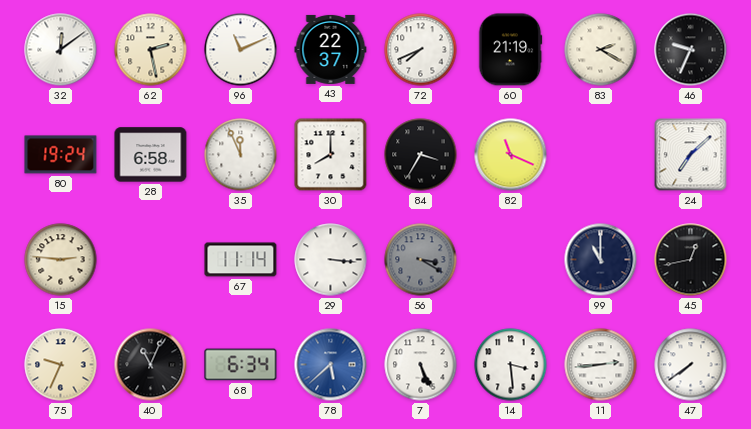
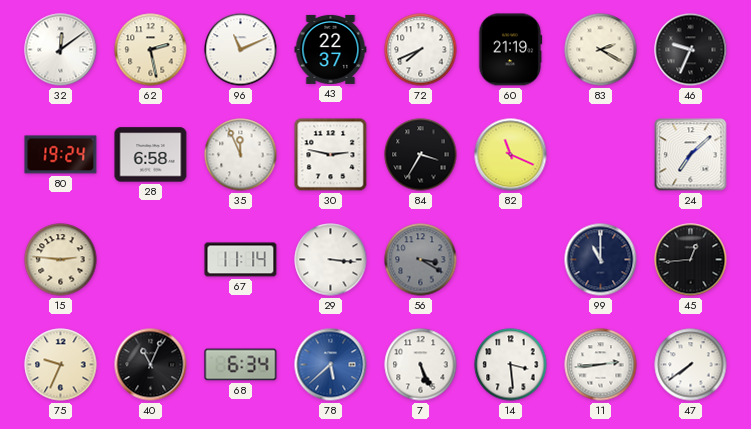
30: 8:00 -> 2:47 (331, 155)
45: 12:43 -> 12:44 (691, 260)
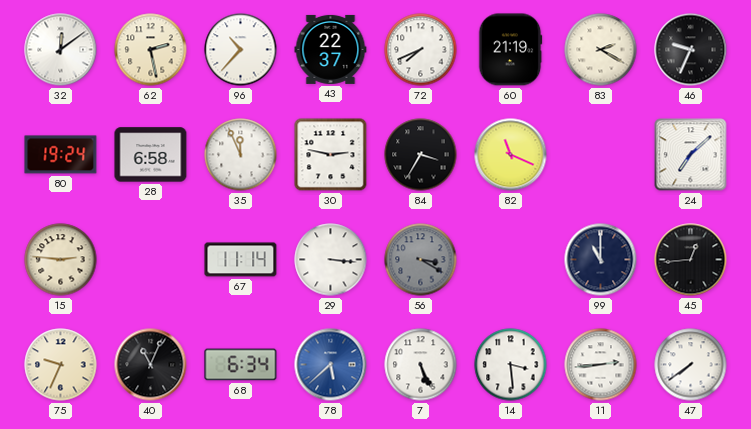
96: 11:11 -> 10:37 (241, 50)
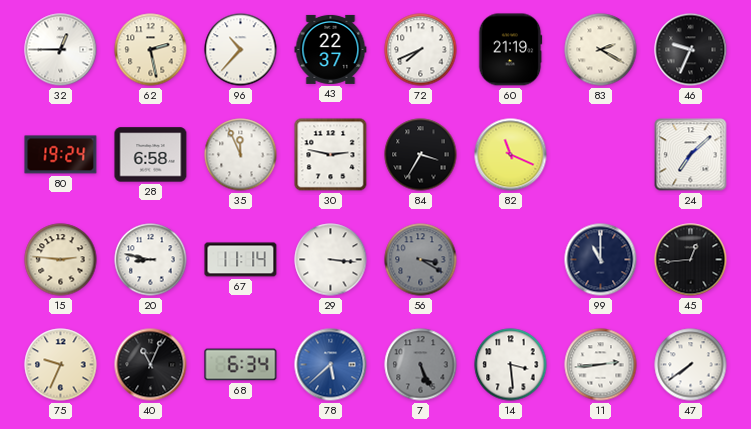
32: 12:09 -> 12:45 (61, 50)
20: none -> 8:47 (151, 260)
7 dial: white -> grey (421, 365)
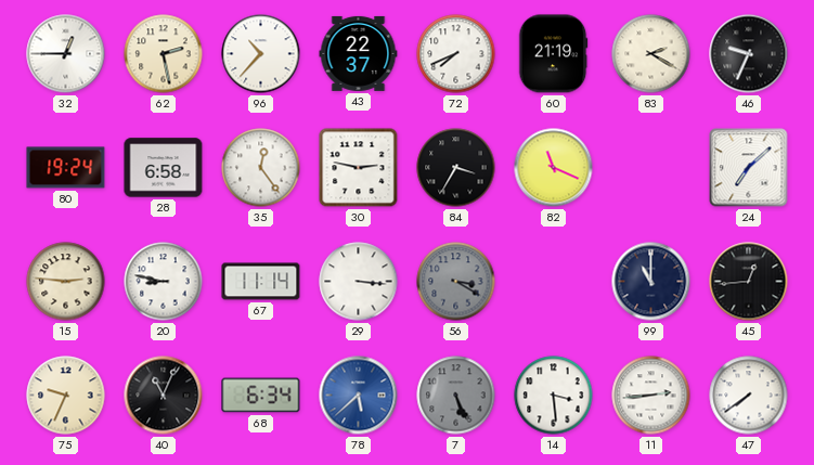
35: 11:56 -> 12:24 (261, 168)
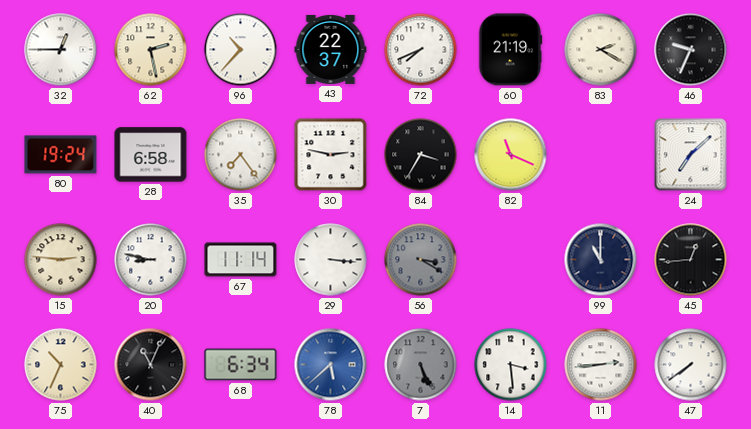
35: 12:24 -> 7:24 (241, 155)
75: 9:34 -> 10:34 (61, 365)
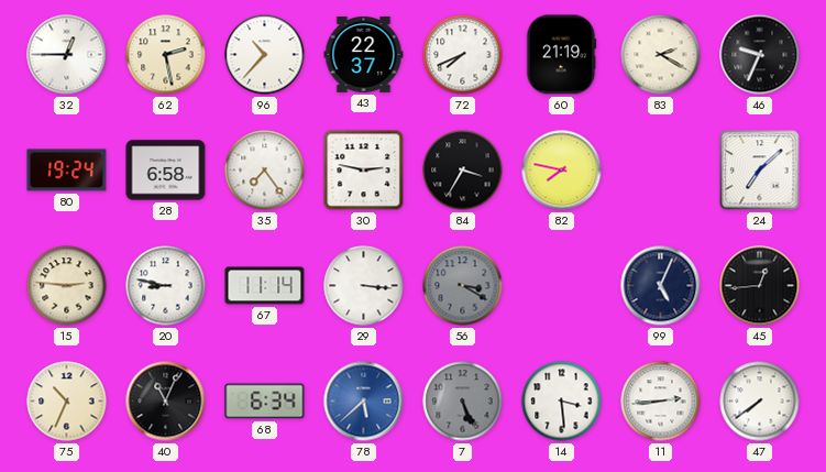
82: 11:19 -> 7:47 (562, 171)
99: 11:00 -> 5:04 (661, 286)
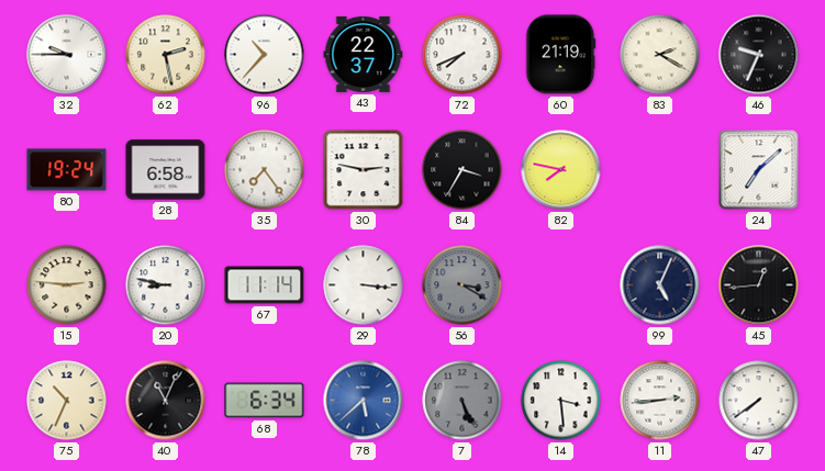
32: 12:45 -> 9:45 (67, 55)
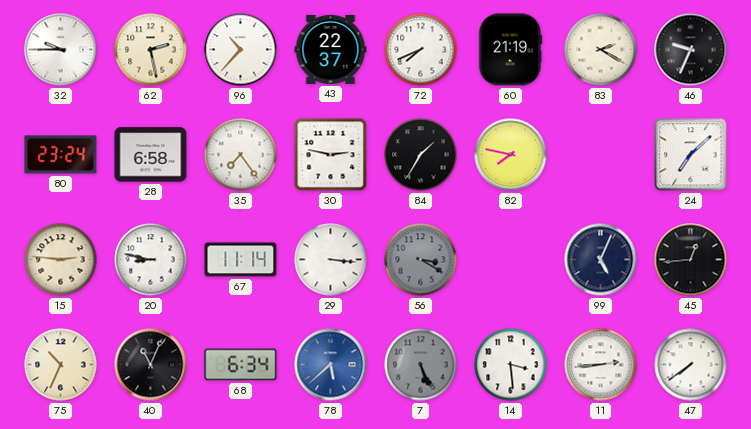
80: 19:24 -> 23:24 (61, 155)
84: 3:35 -> 1:35 (421, 155)
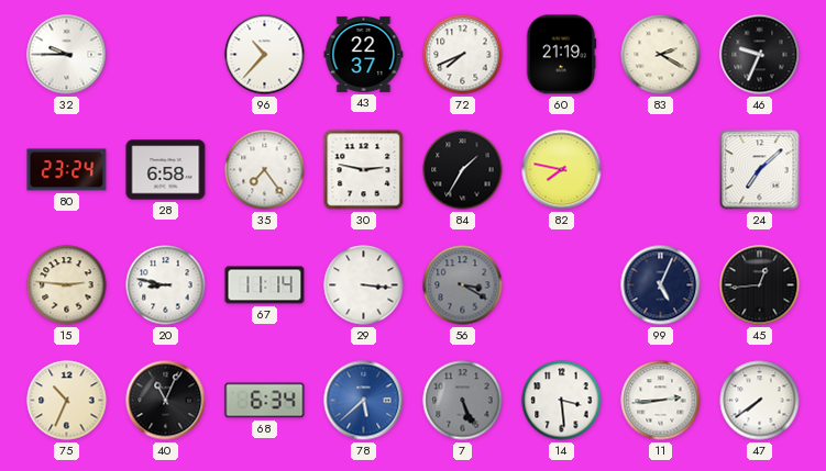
62: 2:28 -> none (151, 50)
